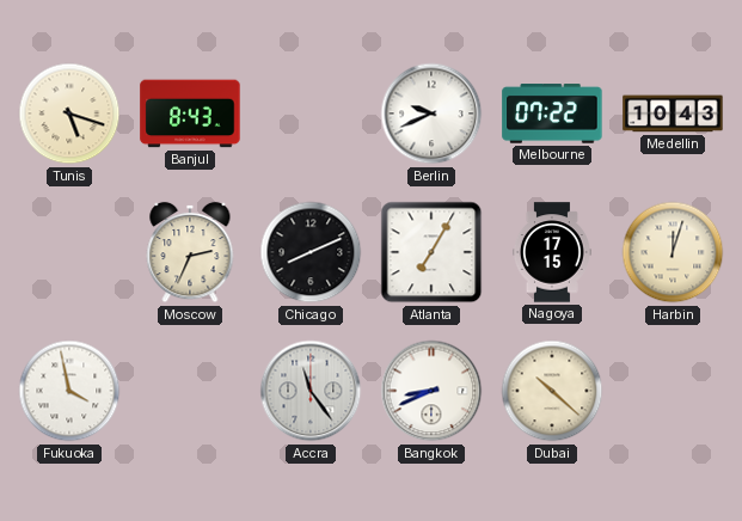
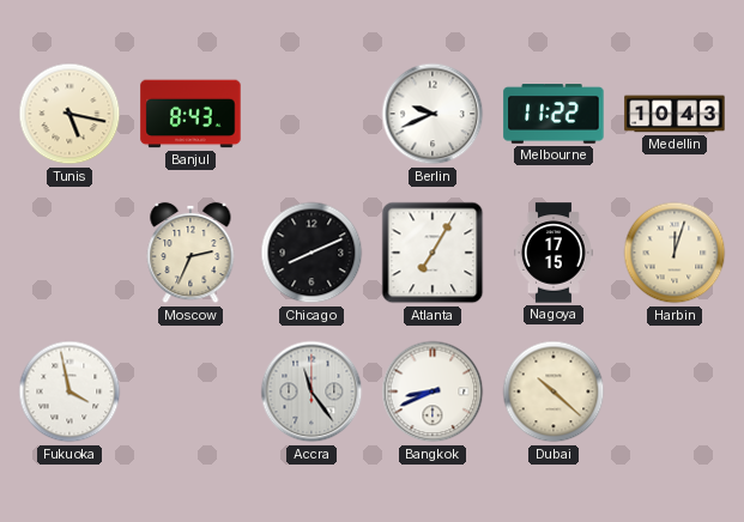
Tunis: 5:18 -> 5:17 (69, 114)
Melbourne: 07:22 -> 11:22 (554, 114)
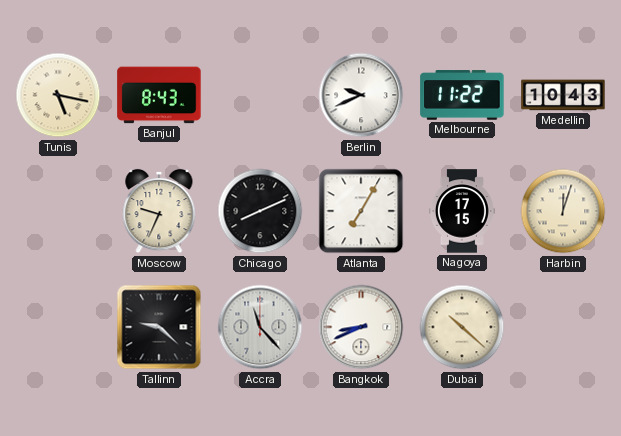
Moscow: 2:34 -> 9:34 (159, 211)
Fukuoka: 3:58 -> none (69, 391)
Tallinn: none -> 9:22 (159, 327)
Accra: 11:24 -> 11:23 (260, 327)
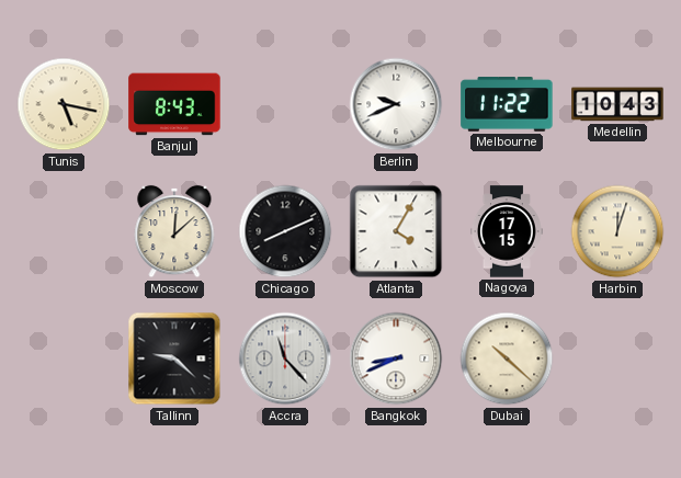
Moscow: 9:34 -> 12:08 (174, 231)
Atlanta: 7:05 -> 4:05 (396, 231)
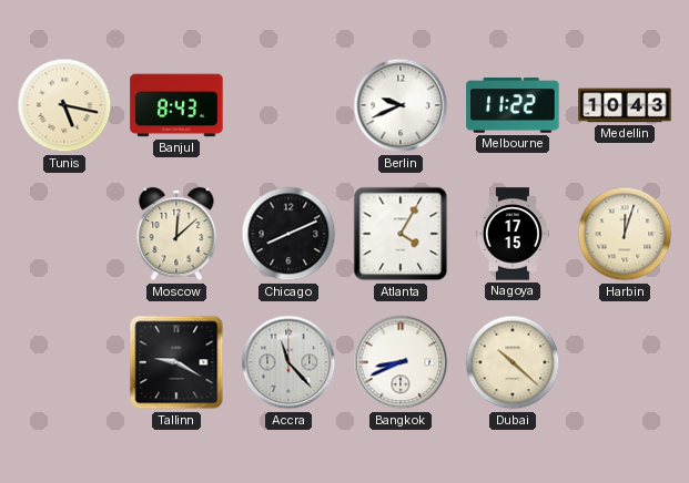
Tallinn: 9:22 -> 9:20 (176, 362)
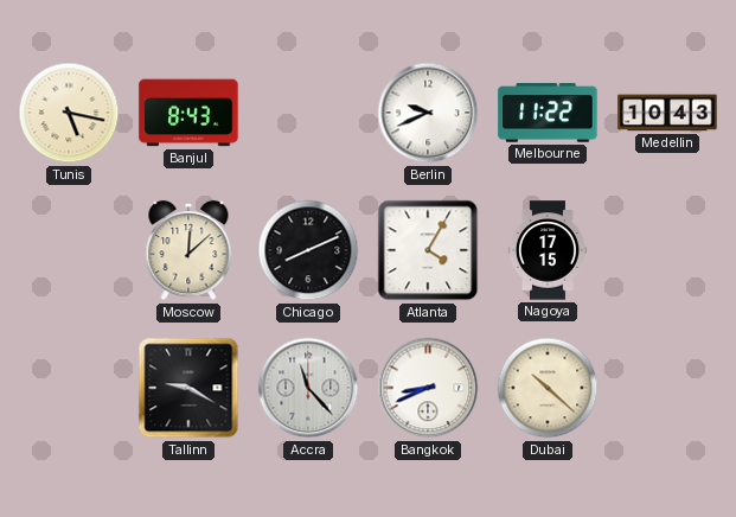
Harbin: 12:03 -> none (625, 234)
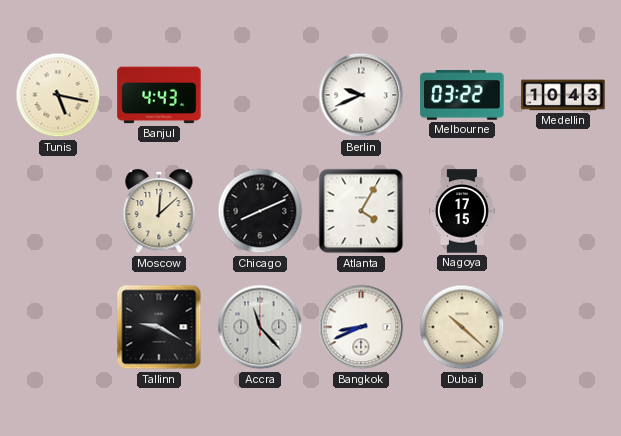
Banjul: 8:43 -> 4:43 (159, 95)
Melbourne: 11:22 -> 03:22 (462, 95)
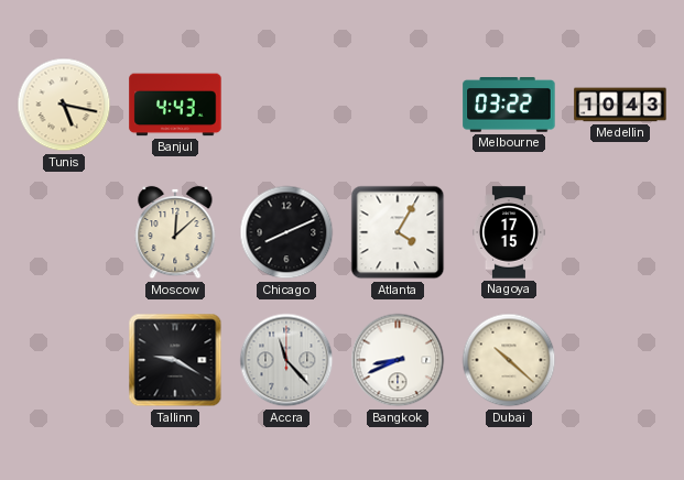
Berlin: 9:41 -> none (361, 95)
